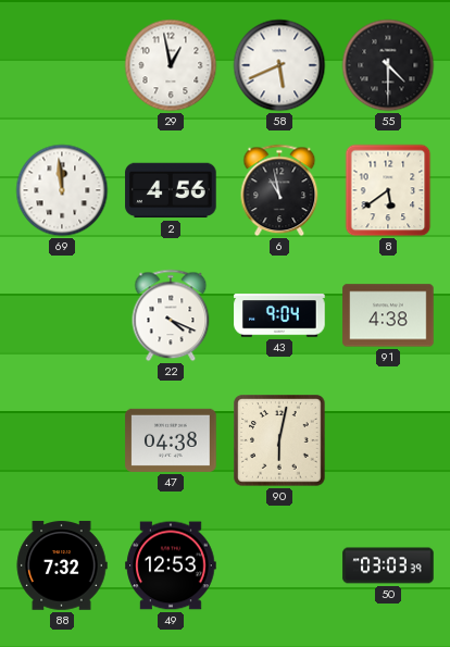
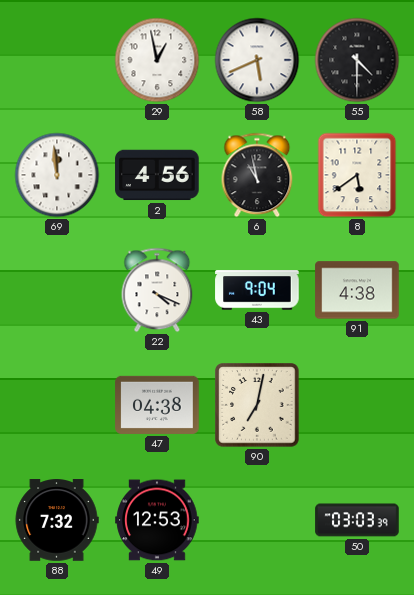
90: 6:02 -> 7:02 (257, 405)
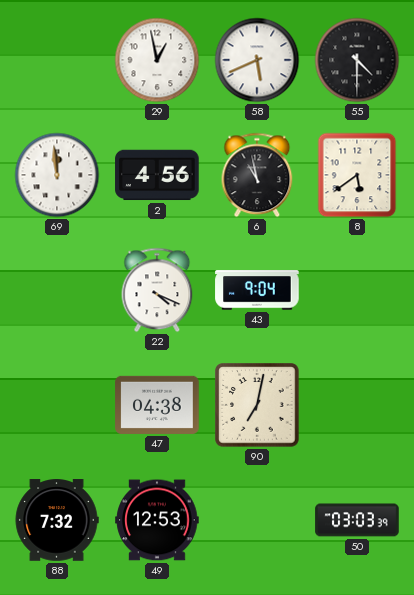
91: 4:38 -> none (357, 290)
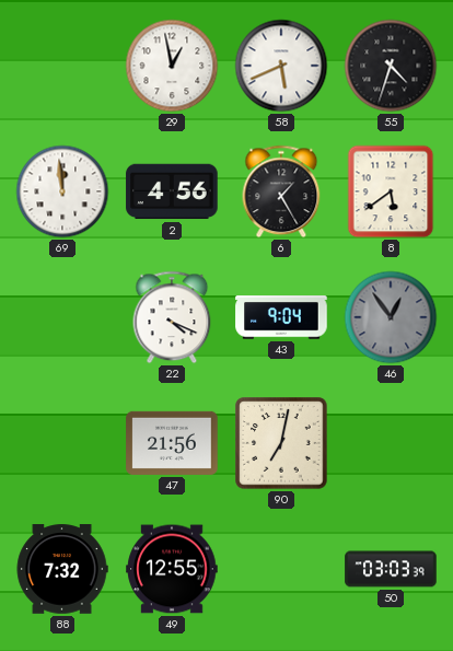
55: 4:30 -> 4:33 (391, 66)
6: 10:58 -> 1:25 (281, 191)
46: none -> 12:54 (391, 317)
47: 04:38 -> 21:56 (172, 443)
49: 12:53 -> 12:55 (172, 569)
